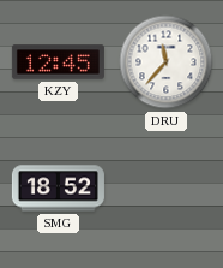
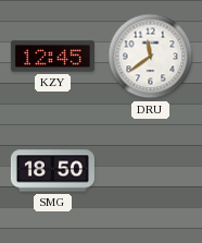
DRU: 11:37 -> 11:39 (151, 57)
SMG: 18:52 -> 18:50 (52, 171)
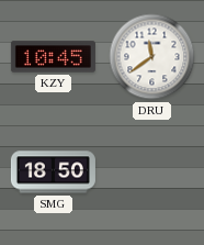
KZY: 12:45 -> 10:45 (53, 57)
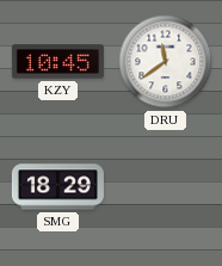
SMG: 18:50 -> 18:29 (57, 187)
